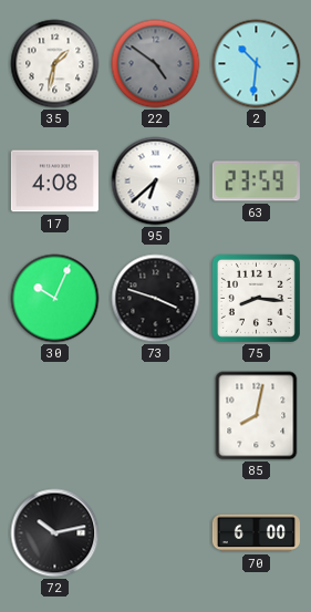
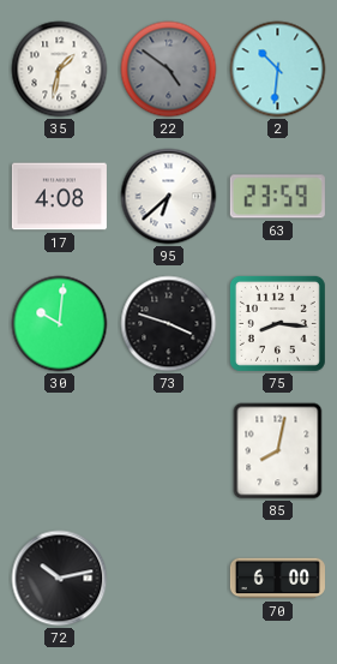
30: 10:04 -> 10:01 (60, 324)
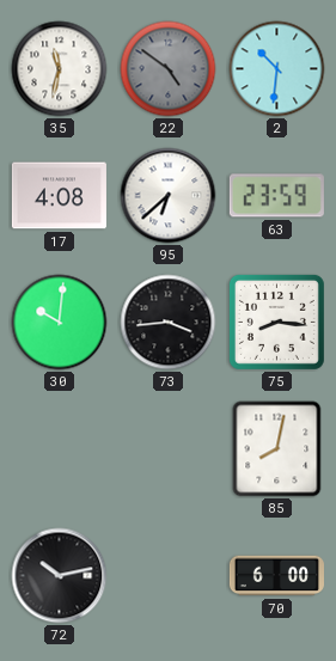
35: 1:32 -> 11:32 (60, 69)
73: 3:48 -> 3:44 (169, 323)
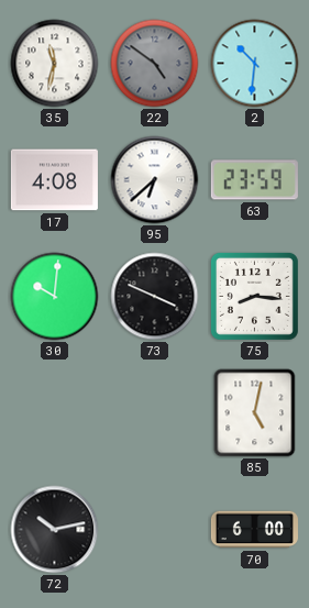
73: 3:44 -> 3:49 (155, 297)
85: 8:02 -> 5:02 (255, 413)
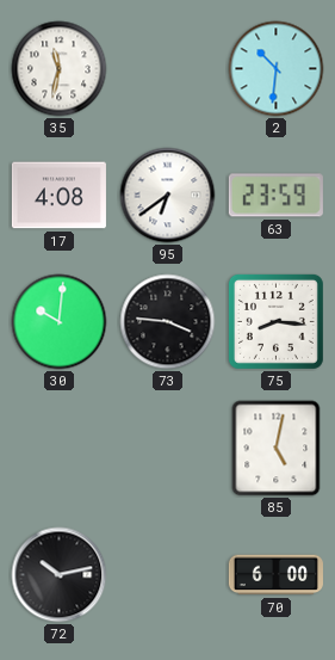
22: 4:51 -> none (155, 64)
95: 6:38 -> 6:39 (168, 196)
73: 3:49 -> 3:46 (168, 322)
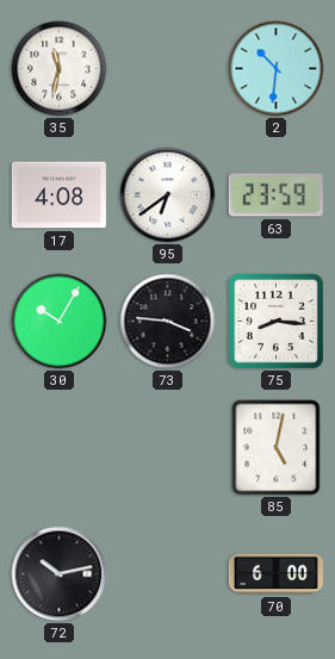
30: 10:01 -> 10:05 (60, 322)
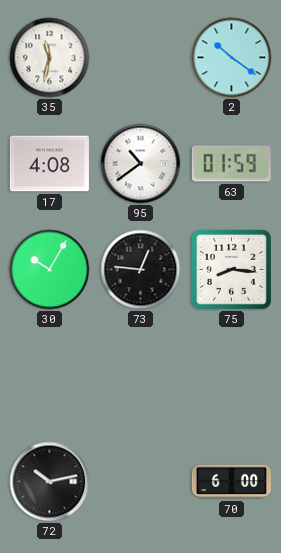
2: 10:31 -> 10:21 (232, 58)
95: 6:39 -> 10:39 (141, 164)
63: 23:59 -> 01:59 (231, 164)
73: 3:46 -> 12:46 (141, 270)
85: 5:02 -> none (277, 448)
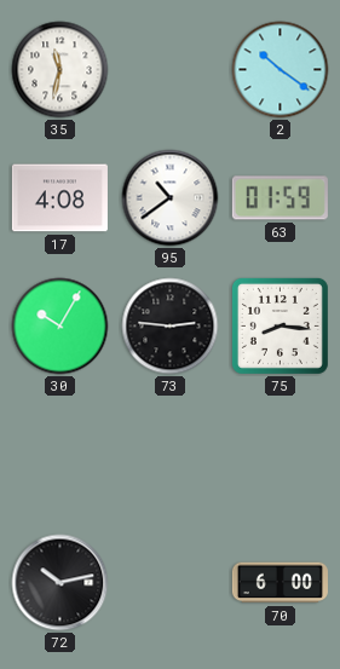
73: 12:46 -> 2:46 (171, 327)
